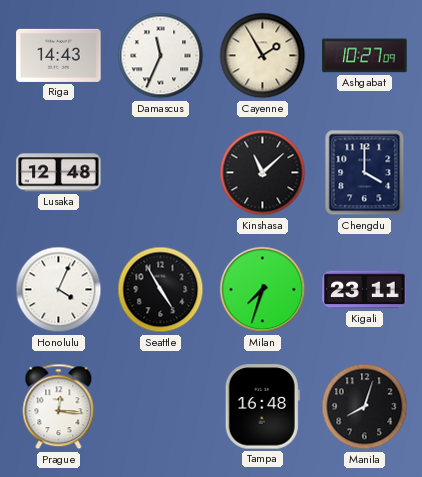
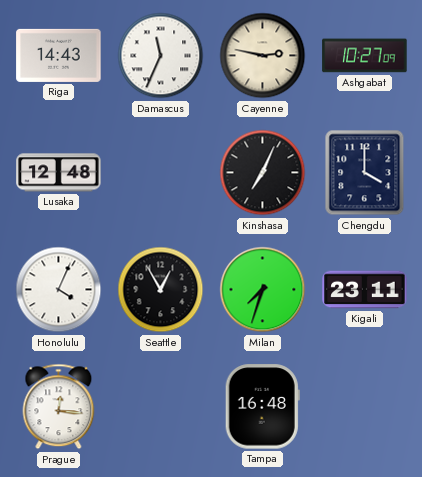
Cayenne: 1:55 -> 2:47 (263, 56)
Kinshasa: 11:08 -> 7:04 (263, 173)
Seattle: 4:55 -> 12:55 (161, 290)
Manila: 8:03 -> none (365, 407)
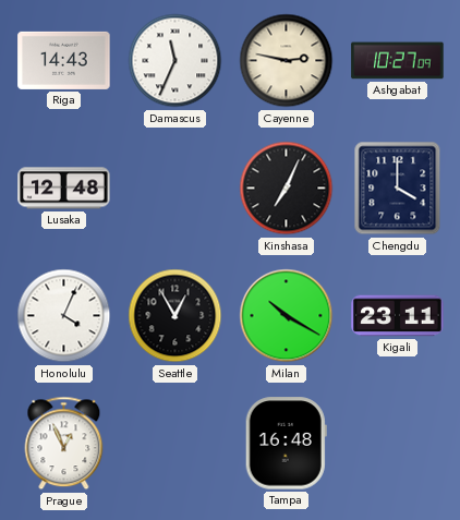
Milan: 7:33 -> 10:20 (287, 316)
Prague: 12:16 -> 12:56 (64, 444)
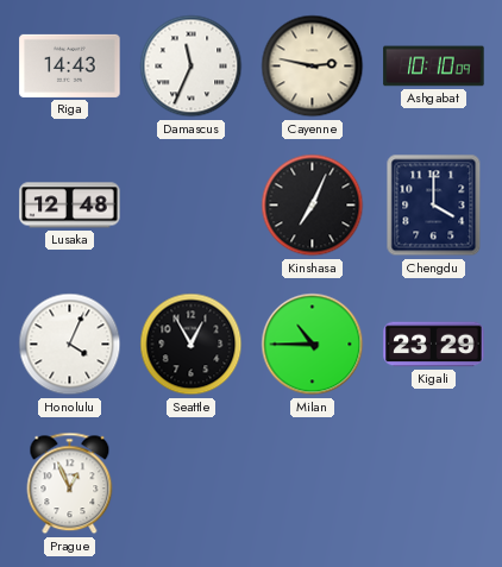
Ashgabat: 10:27 -> 10:10 (434, 67)
Milan: 10:20 -> 10:45 (313, 345)
Kigali: 23:11 -> 23:29 (434, 345)
Tampa: 16:48 -> none (286, 444)
